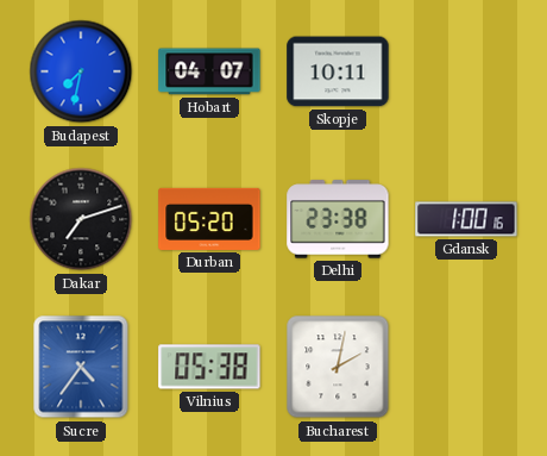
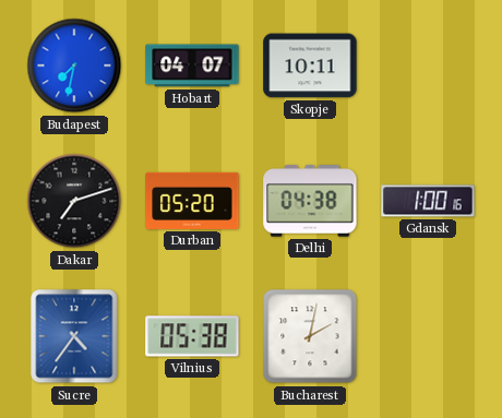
Delhi: 23:38 -> 04:38 (310, 201)
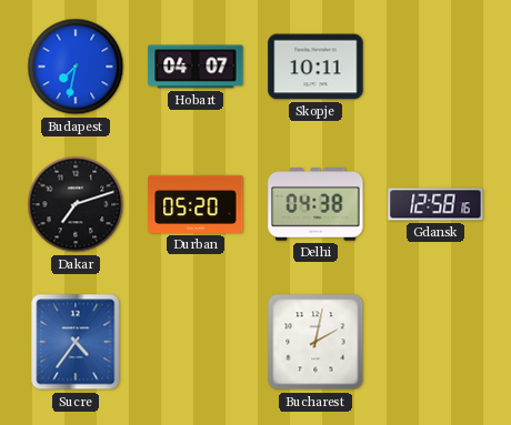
Gdansk: 1:00 -> 12:58 (435, 204)
Vilnius: 05:38 -> none (192, 336)
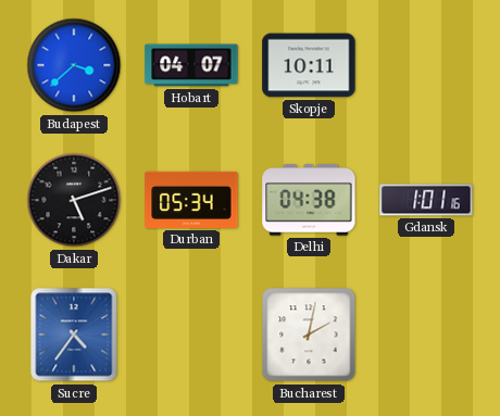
Budapest: 7:32 -> 3:38 (74, 65)
Dakar: 7:12 -> 5:12 (74, 200)
Durban: 05:20 -> 05:34 (191, 200)
Gdansk: 12:58 -> 1:01 (426, 200)
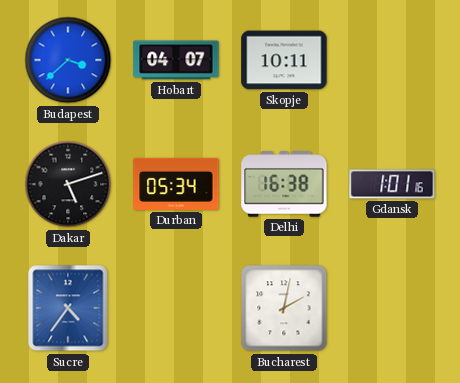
Delhi: 04:38 -> 16:38 (284, 184)
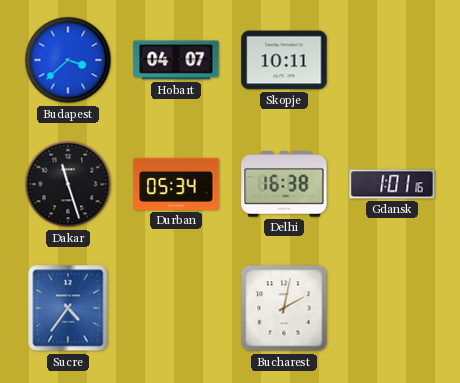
Dakar: 5:12 -> 11:27 (68, 184)
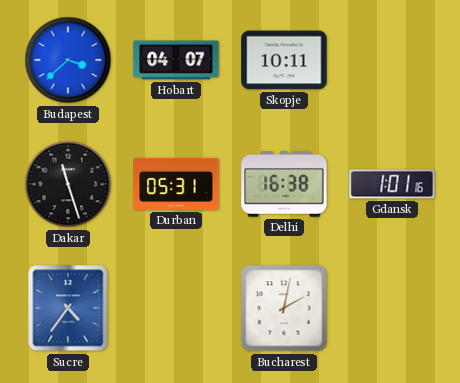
Durban: 05:34 -> 05:31 (176, 184)
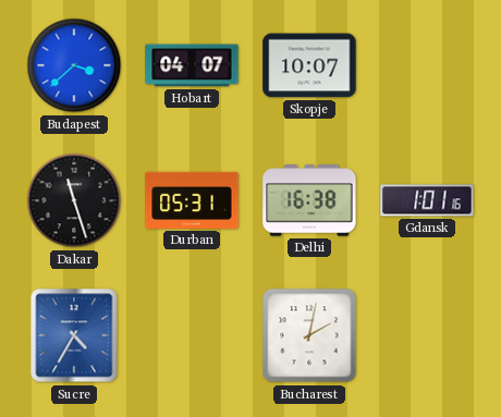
Skopje: 10:11 -> 10:07 (309, 65)
Sucre: 4:36 -> 4:35 (74, 335)
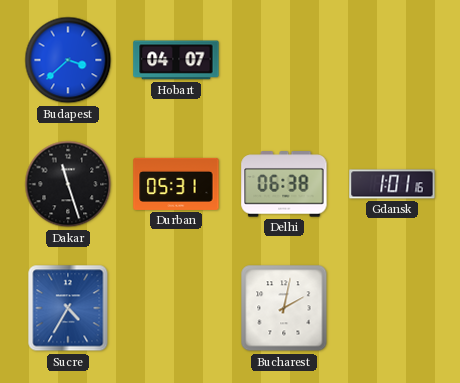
Skopje: 10:07 -> none (309, 65)
Delhi: 16:38 -> 06:38 (284, 184)
